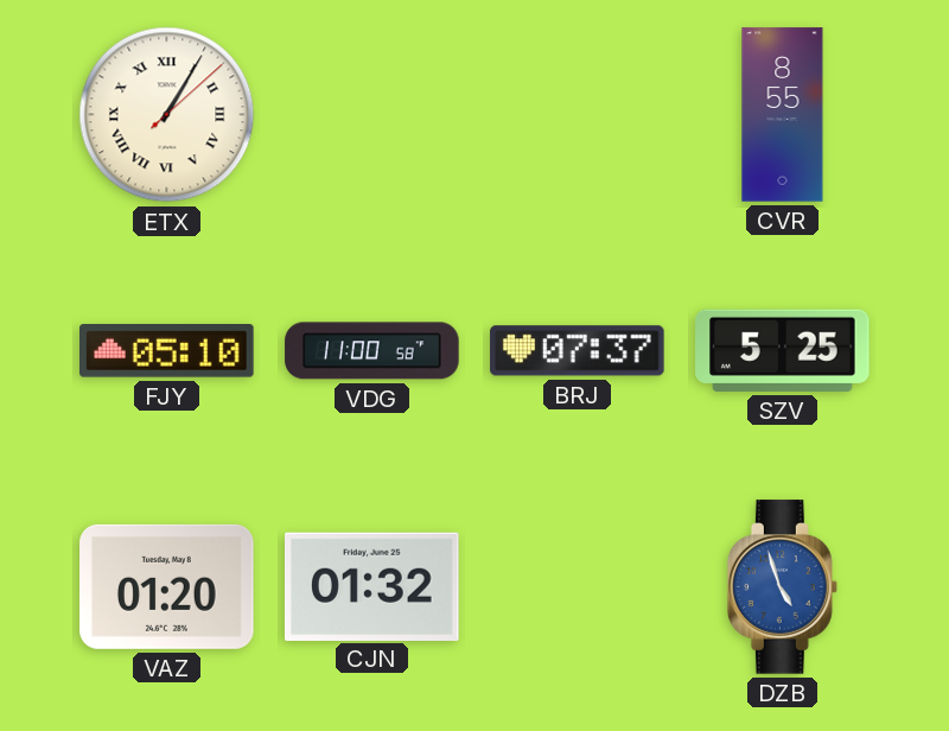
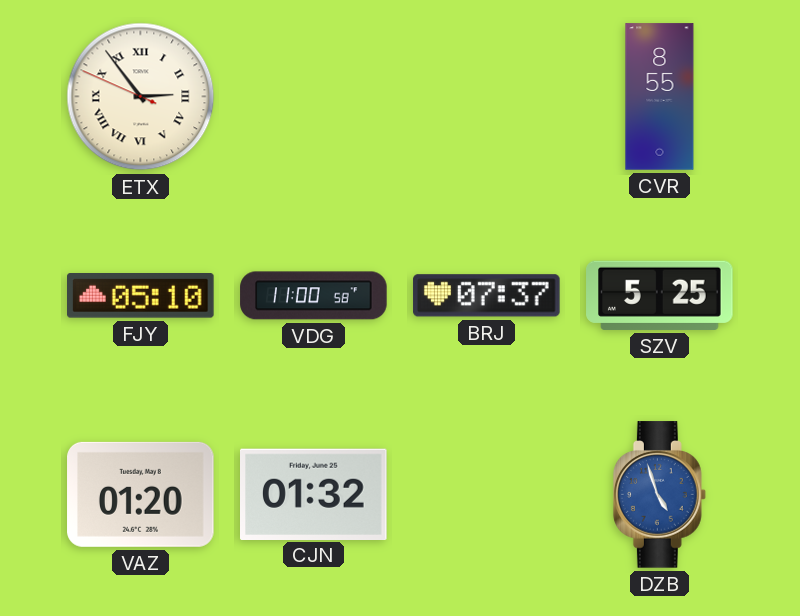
ETX: 1:05 -> 2:53 (141, 97)
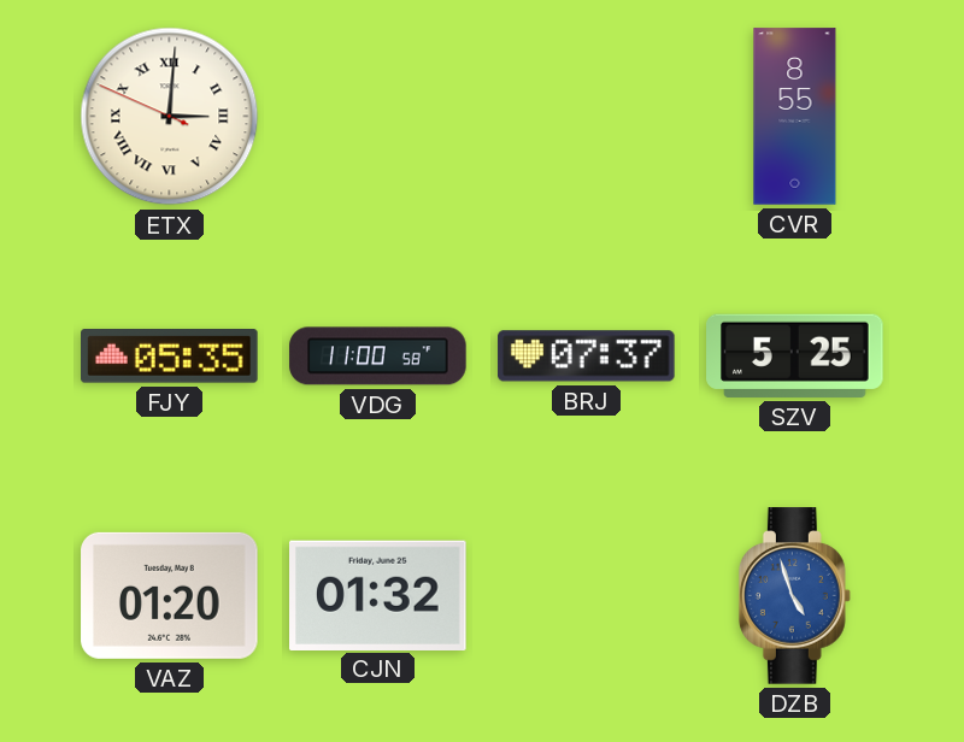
ETX: 2:53 -> 3:00 (170, 117)
FJY: 05:10 -> 05:35 (170, 357)
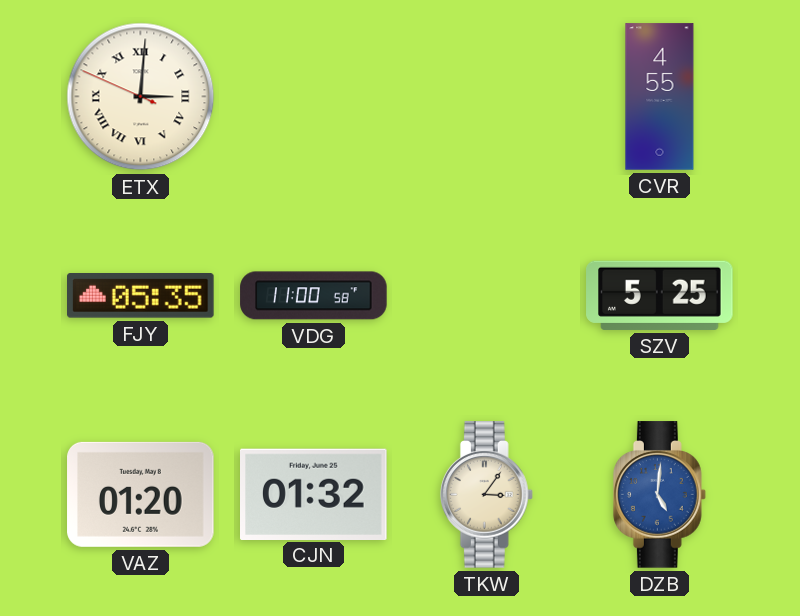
CVR: 8:55 -> 4:55 (660, 97)
BRJ: 07:37 -> none (587, 357)
TKW: none -> 3:06 (486, 495)
DZB: 4:57 -> 5:01 (659, 495)
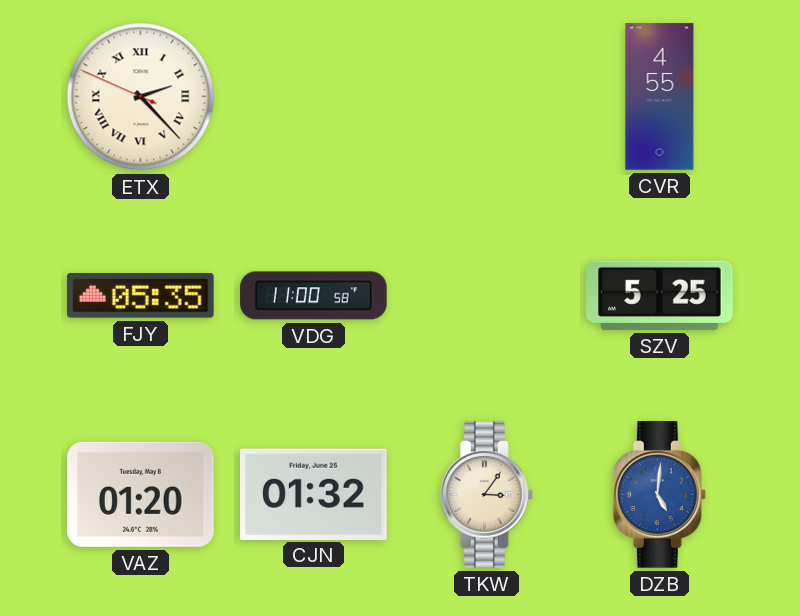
ETX: 3:00 -> 2:22 (141, 97)
